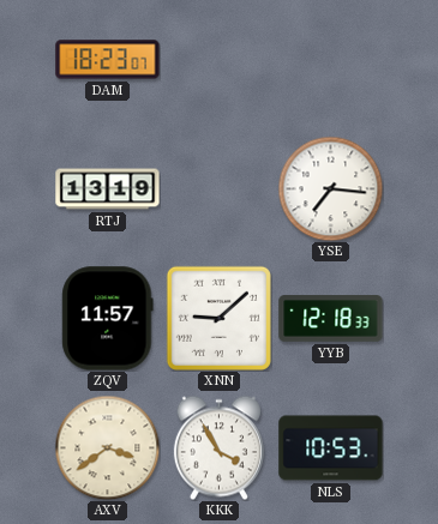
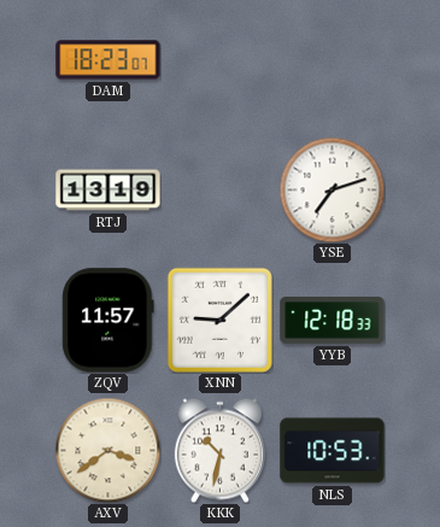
YSE: 7:16 -> 7:12 (332, 189)
KKK: 3:55 -> 10:32 (219, 450)
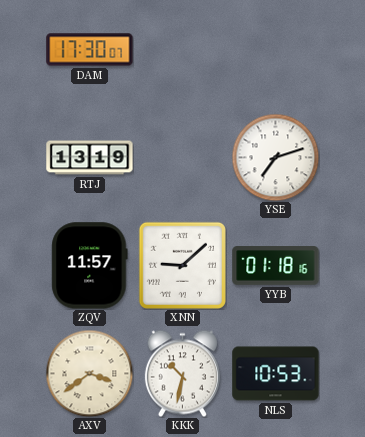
DAM: 18:23 -> 17:30 (90, 50)
YYB: 12:18 -> 01:18 (276, 266)
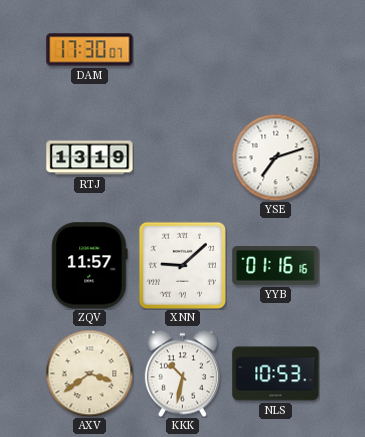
YYB: 01:18 -> 01:16 (276, 266)
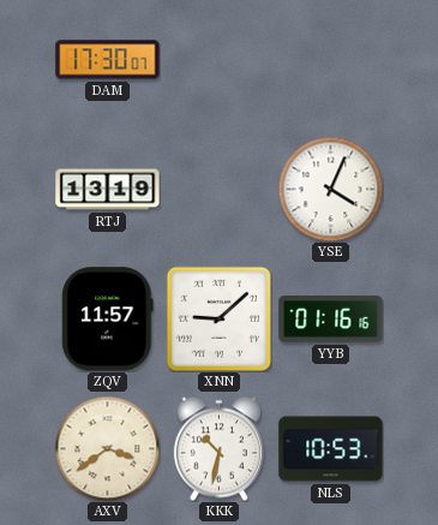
YSE: 7:12 -> 4:04 (330, 189)
